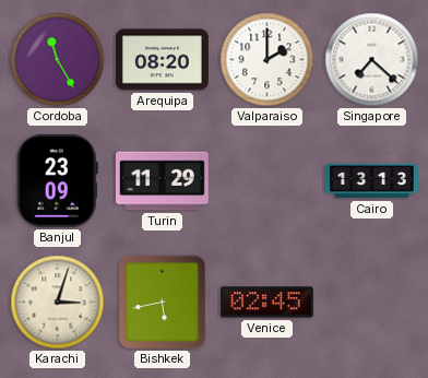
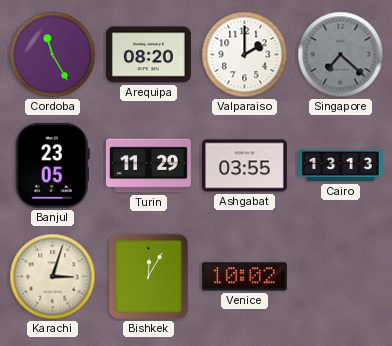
Singapore dial: white -> grey (341, 55)
Banjul: 23:09 -> 23:05 (52, 165)
Ashgabat: none -> 03:55 (244, 166)
Bishkek: 5:43 -> 12:05 (149, 277)
Venice: 02:45 -> 10:02 (244, 277)
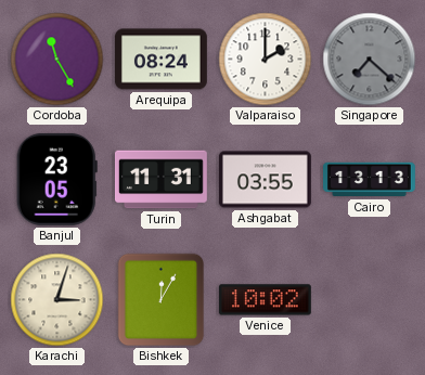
Arequipa: 08:20 -> 08:24 (160, 60)
Turin: 11:29 -> 11:31 (160, 180)
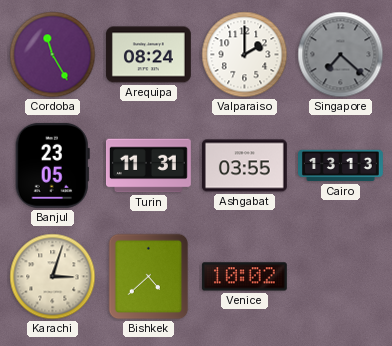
Bishkek: 12:05 -> 4:38 (149, 277)
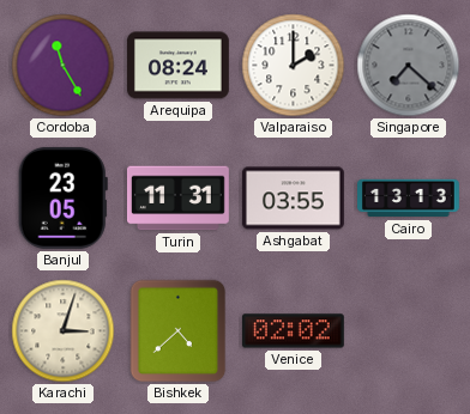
Venice: 10:02 -> 02:02 (293, 331)
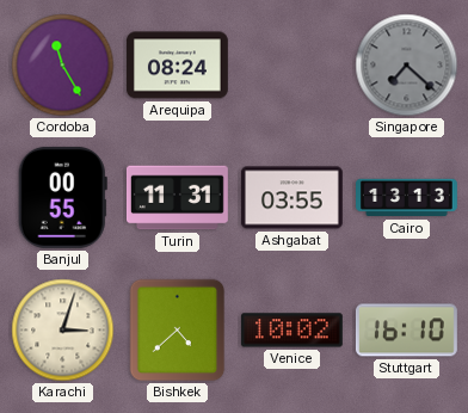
Valparaiso: 2:00 -> none (294, 66)
Banjul: 23:05 -> 00:55 (62, 197)
Venice: 02:02 -> 10:02 (291, 331)
Stuttgart: none -> 16:10 (406, 331)
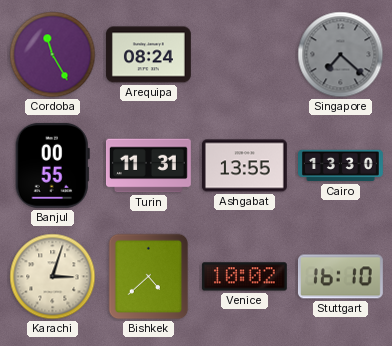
Ashgabat: 03:55 -> 13:55 (244, 166)
Cairo: 13:13 -> 13:30 (341, 166)
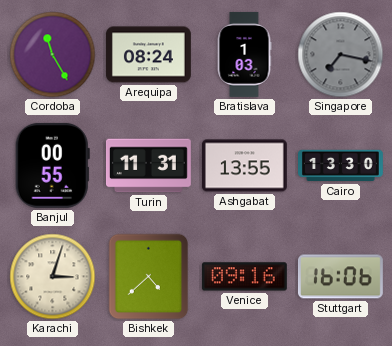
Bratislava: none -> 1:03 (244, 54)
Singapore: 7:22 -> 7:17 (341, 55)
Venice: 10:02 -> 09:16 (244, 277)
Stuttgart: 16:10 -> 16:06 (340, 277)
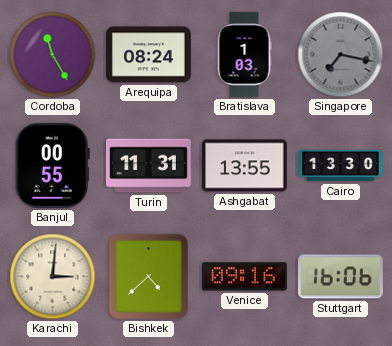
Karachi: 3:03 -> 3:01 (53, 277)
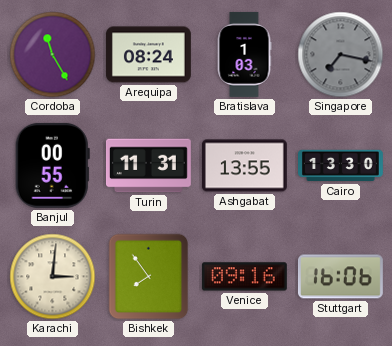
Bishkek: 4:38 -> 7:54 (149, 277)
